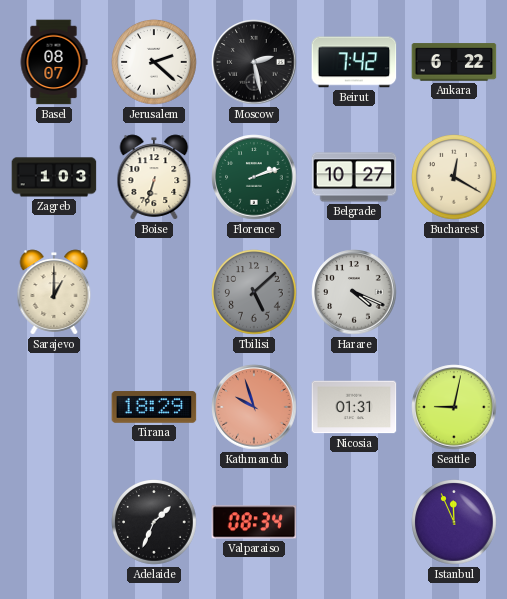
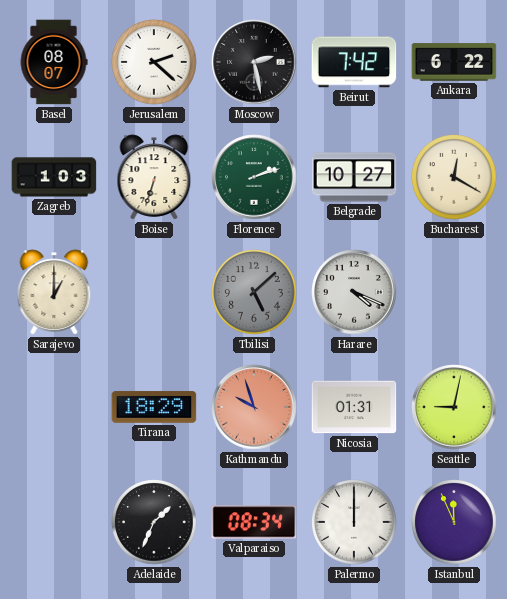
Palermo: none -> 12:00 (354, 522)
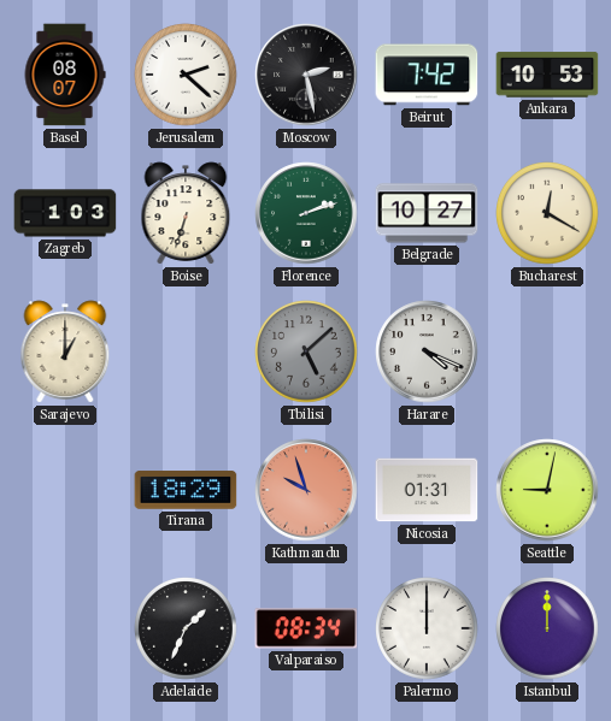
Ankara: 6:22 -> 10:53 (547, 75)
Istanbul: 11:56 -> 12:00 (547, 628)
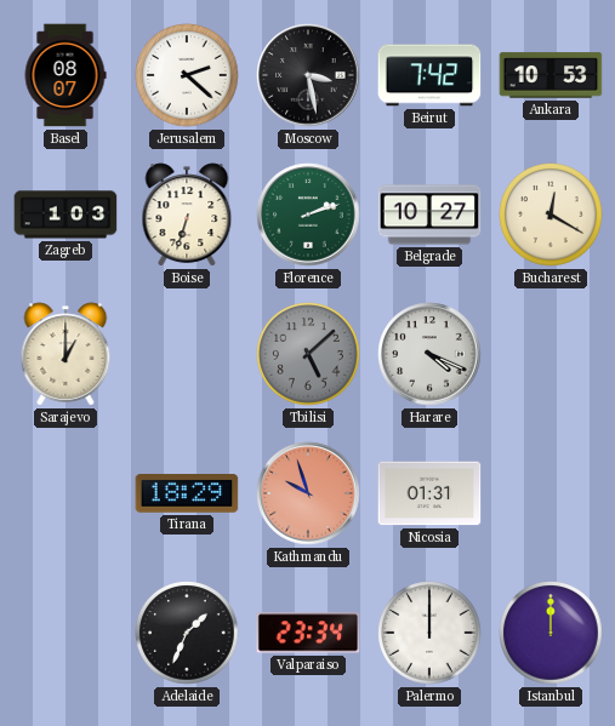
Moscow: 2:28 -> 3:28 (308, 75)
Seattle: 9:02 -> none (547, 490)
Valparaiso: 08:34 -> 23:34 (308, 633)
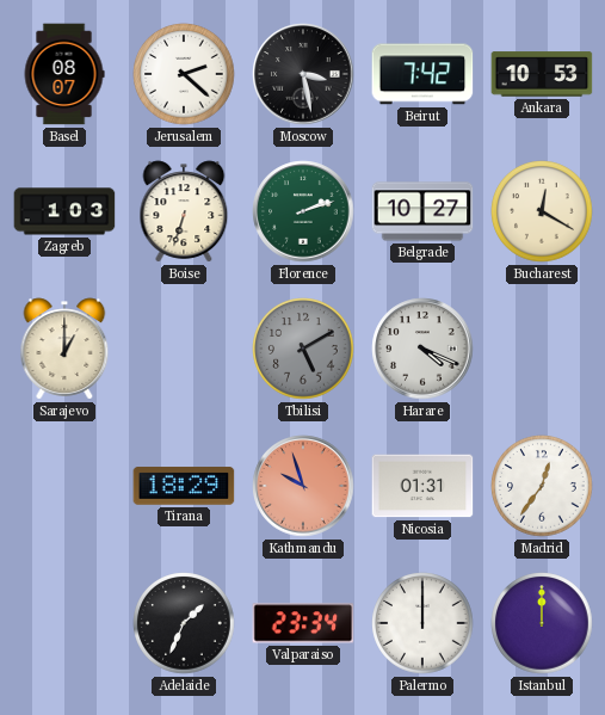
Tbilisi: 5:08 -> 5:10 (303, 349)
Madrid: none -> 12:36 (542, 486)
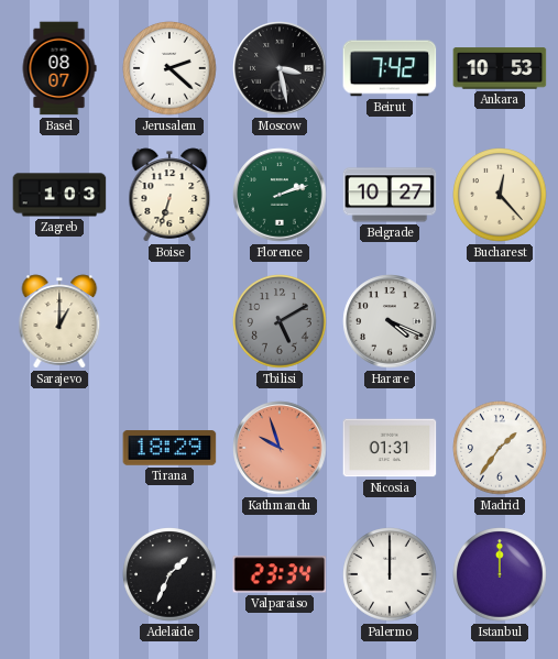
Bucharest: 12:20 -> 12:23 (500, 195)
Madrid: 12:36 -> 1:36 (500, 448)
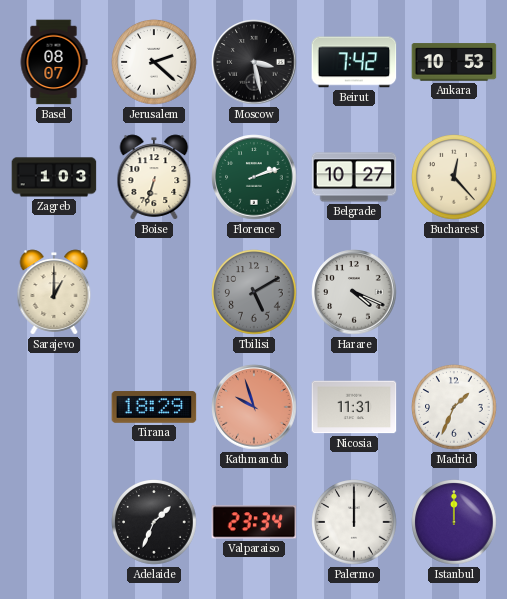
Nicosia: 01:31 -> 11:31 (354, 407)
Madrid: 1:36 -> 1:34 (454, 407)
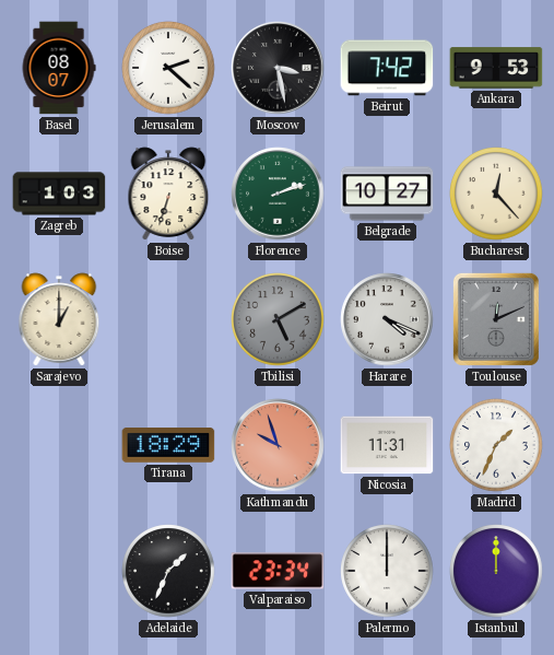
Ankara: 10:53 -> 9:53 (496, 68)
Toulouse: none -> 12:11 (496, 319)
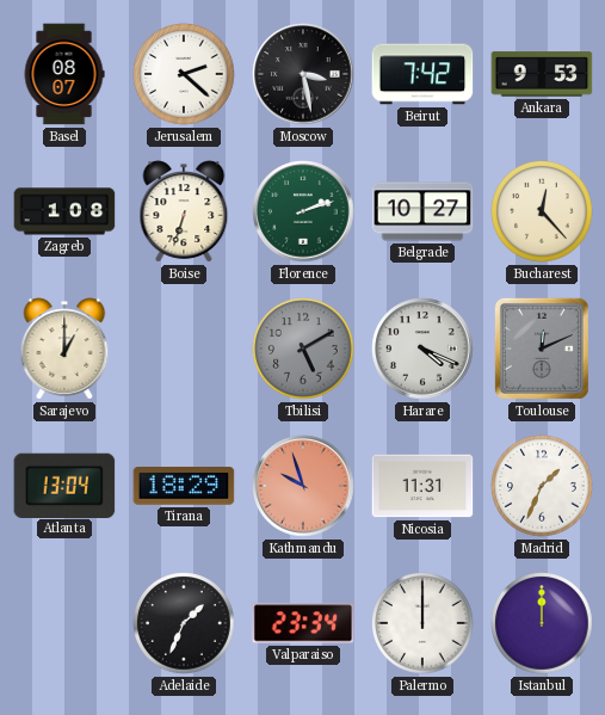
Zagreb: 1:03 -> 1:08 (64, 211)
Atlanta: none -> 13:04 (64, 485)
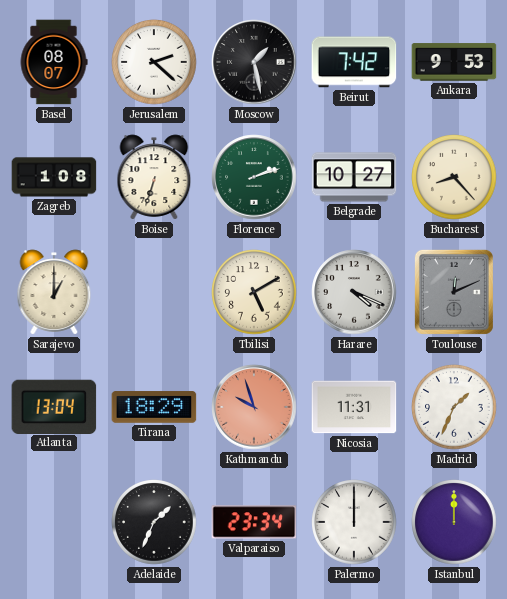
Moscow: 3:28 -> 1:28 (254, 62)
Bucharest: 12:23 -> 8:23 (454, 177)
Tbilisi dial: grey -> cream (254, 292)
